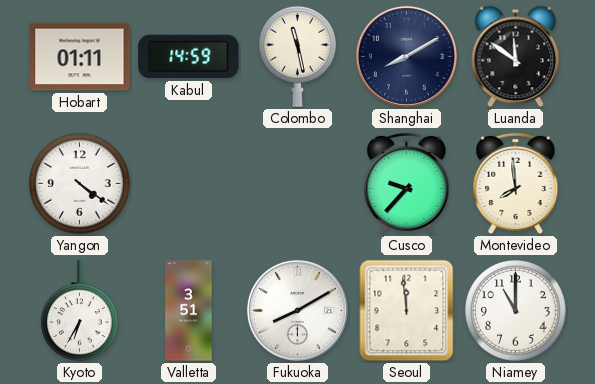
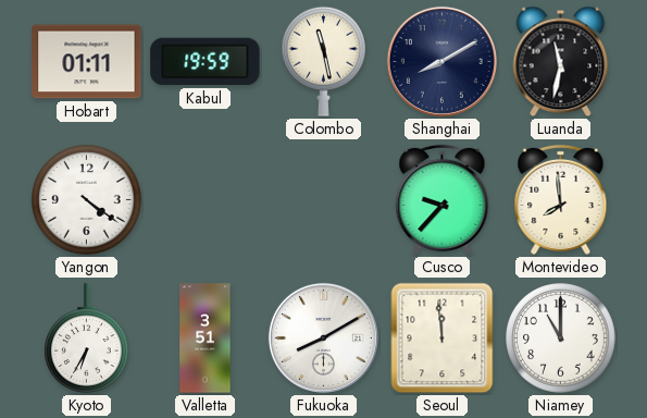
Kabul: 14:59 -> 19:59 (206, 62)
Luanda: 11:51 -> 11:32 (561, 62)
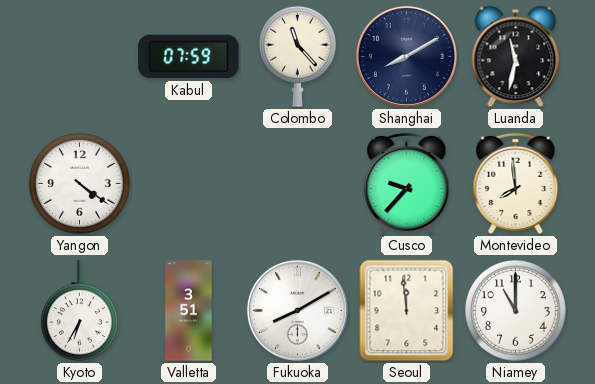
Hobart: 01:11 -> none (87, 62)
Kabul: 19:59 -> 07:59 (189, 57)
Colombo: 11:28 -> 11:23 (298, 56)
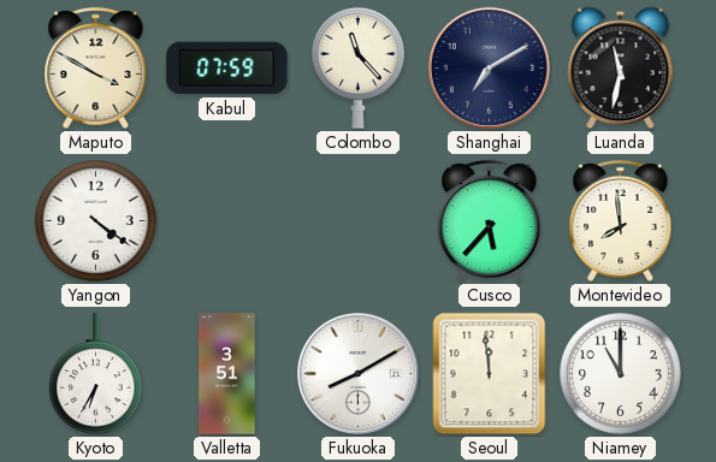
Maputo: none -> 3:50 (96, 67)
Shanghai: 8:10 -> 7:10 (489, 67)
Cusco: 9:37 -> 5:37 (490, 220)
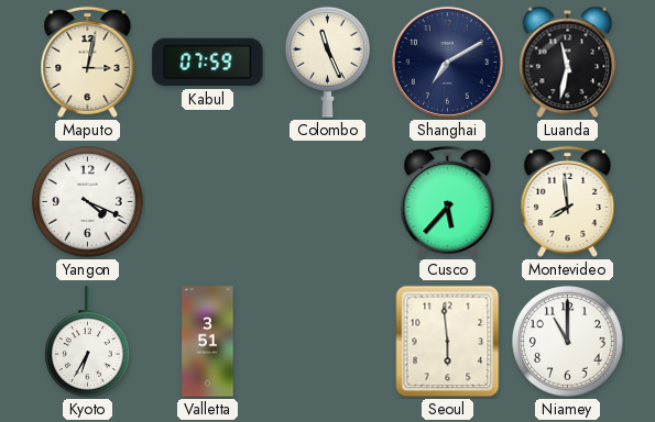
Maputo: 3:50 -> 3:02 (88, 62)
Colombo: 11:23 -> 11:26 (328, 62)
Yangon: 4:21 -> 4:19 (88, 202)
Fukuoka: 8:10 -> none (357, 373)
Seoul: 11:59 -> 5:59 (448, 342)
